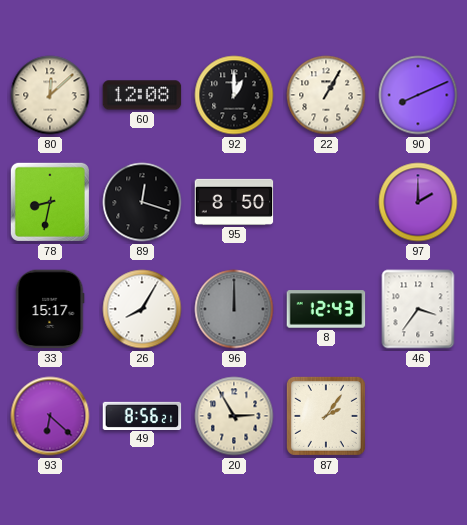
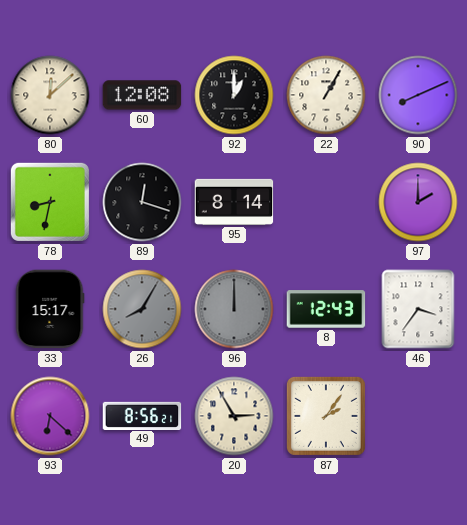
95: 8:50 -> 8:14 (234, 202)
26 dial: white -> grey (142, 309)
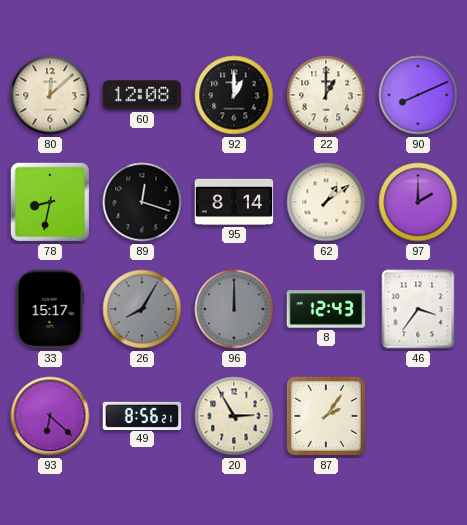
22: 1:05 -> 1:00 (326, 95)
62: none -> 1:09 (326, 202)
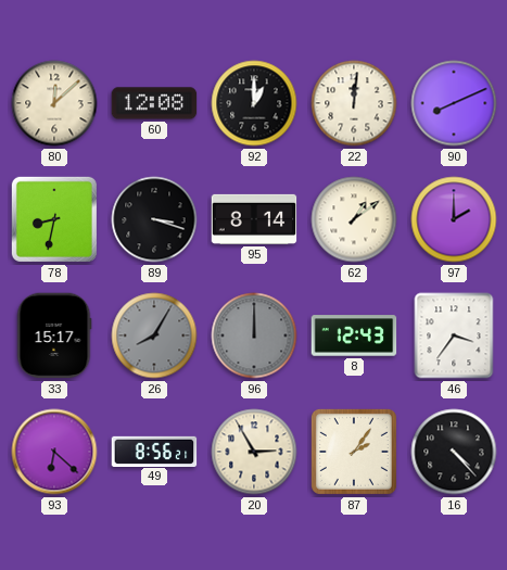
22: 1:00 -> 12:01 (354, 103)
89: 12:18 -> 3:18 (154, 219)
16: none -> 4:23 (454, 452)
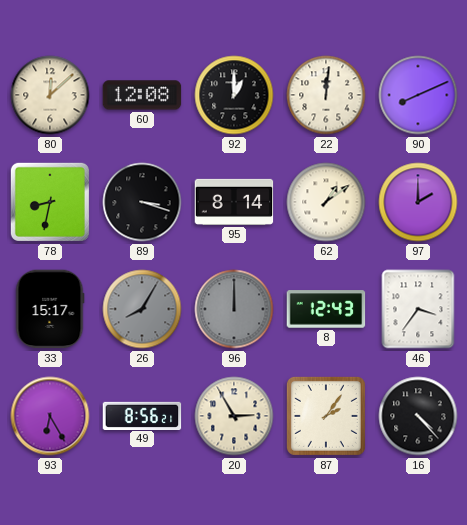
93: 6:22 -> 6:25 (50, 416)
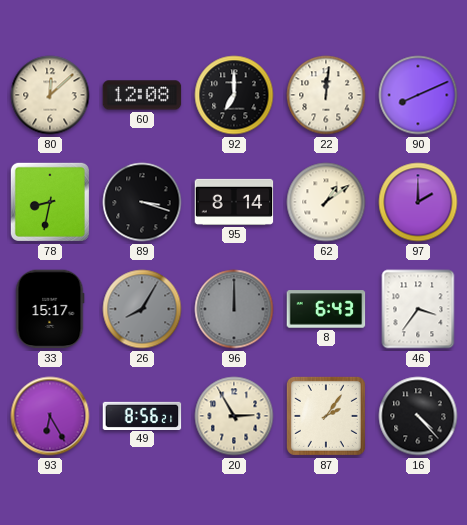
92: 1:00 -> 7:00 (234, 95)
8: 12:43 -> 6:43 (326, 309)
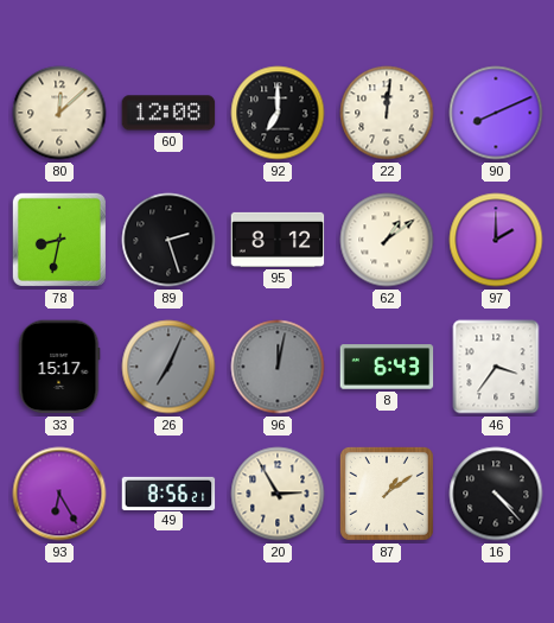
89: 3:18 -> 2:27 (168, 240)
95: 8:14 -> 8:12 (278, 240)
26: 8:05 -> 7:04 (168, 367)
96: 12:00 -> 12:02 (278, 367)
87: 2:06 -> 1:09 (387, 494)
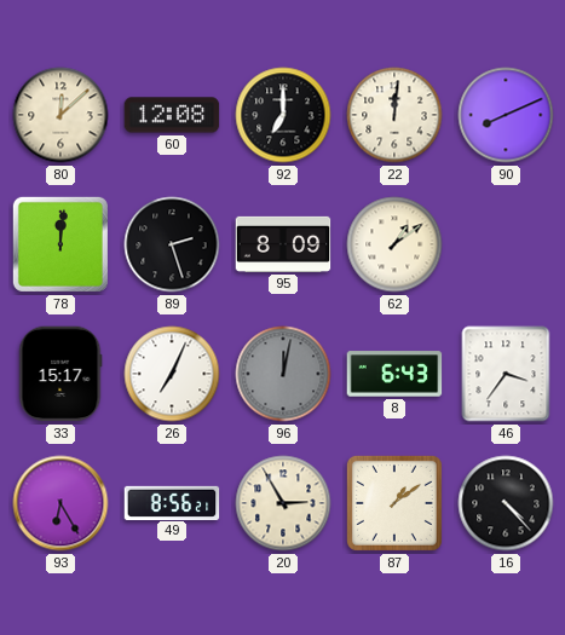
78: 8:32 -> 12:01 (60, 244)
95: 8:12 -> 8:09 (283, 244)
97: 2:00 -> none (496, 240)
26 dial: grey -> white (172, 374)
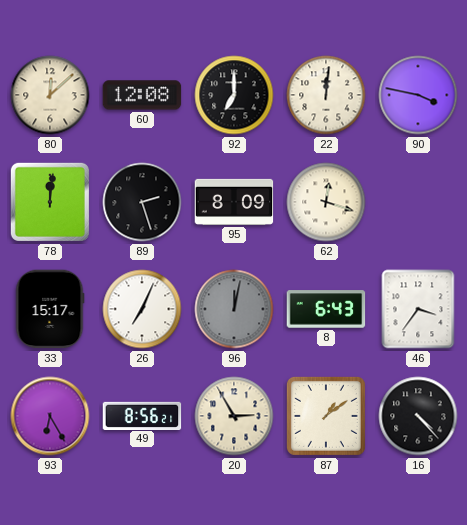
90: 8:11 -> 3:47 (418, 95)
62: 1:09 -> 12:18 (326, 202)
